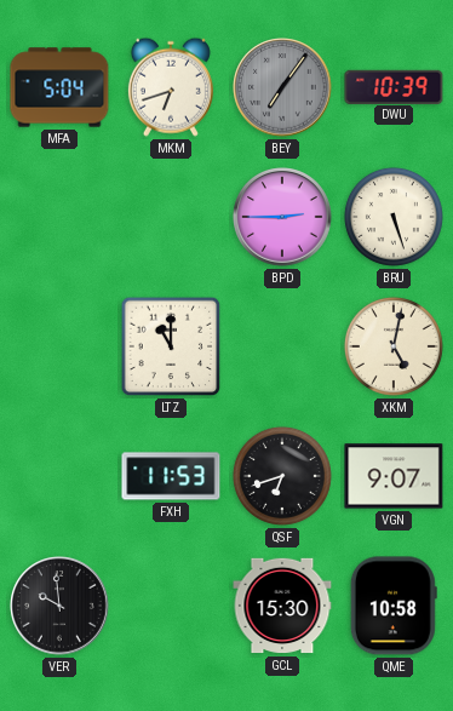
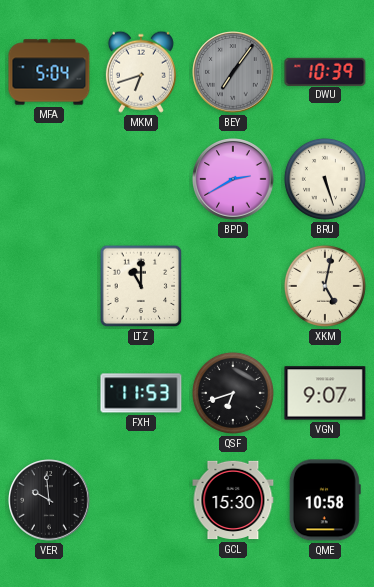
BPD: 2:45 -> 2:40 (233, 179)
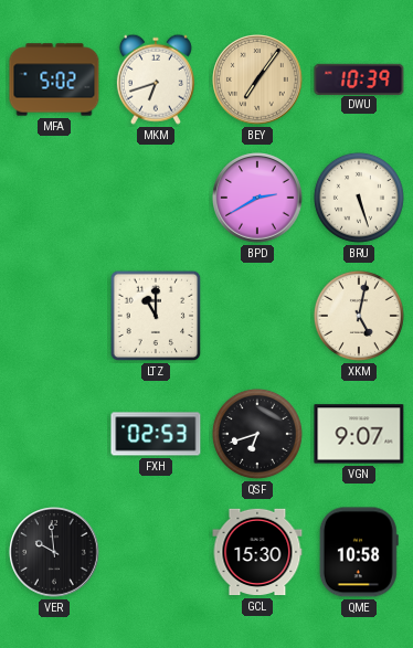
MFA: 5:04 -> 5:02 (54, 79)
BEY dial: grey -> champagne (257, 79)
FXH: 11:53 -> 02:53 (156, 434)
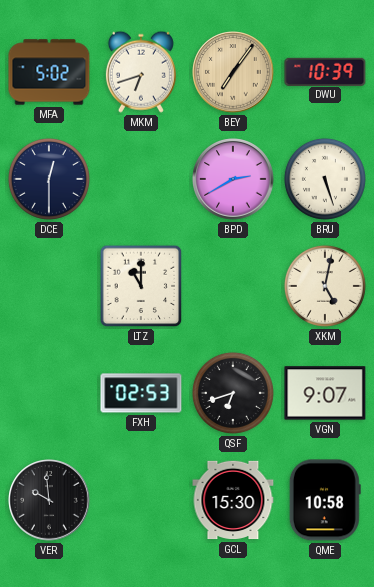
DCE: none -> 12:30 (49, 179)
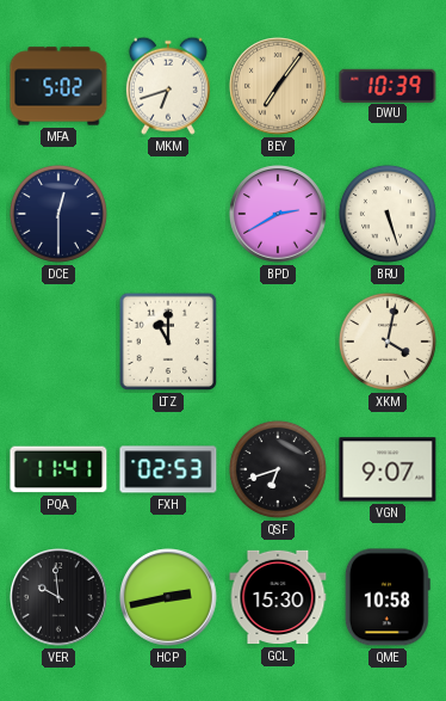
XKM: 5:02 -> 4:02 (388, 342)
PQA: none -> 11:41 (58, 469)
HCP: none -> 2:43 (168, 597)
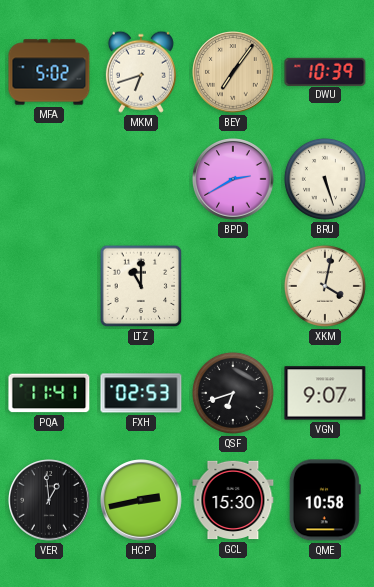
DCE: 12:30 -> none (58, 214)
VER: 9:59 -> 12:59 (49, 500)
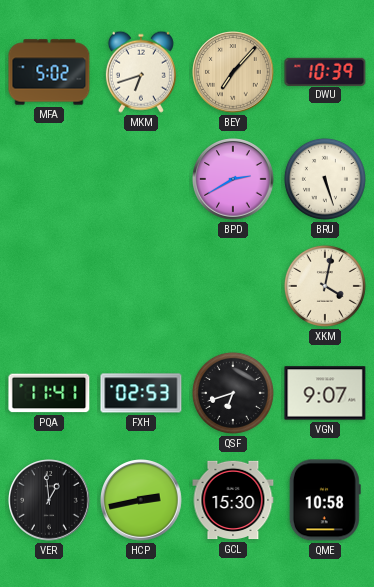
BEY: 7:06 -> 7:07 (233, 72)
LTZ: 11:00 -> none (141, 286)
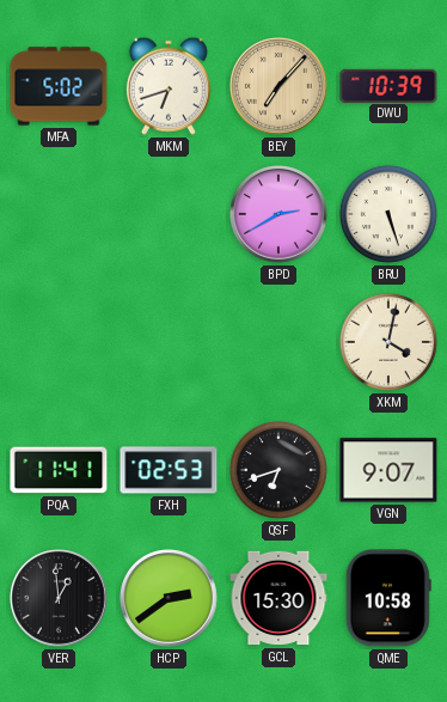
HCP: 2:43 -> 2:39 (169, 598)
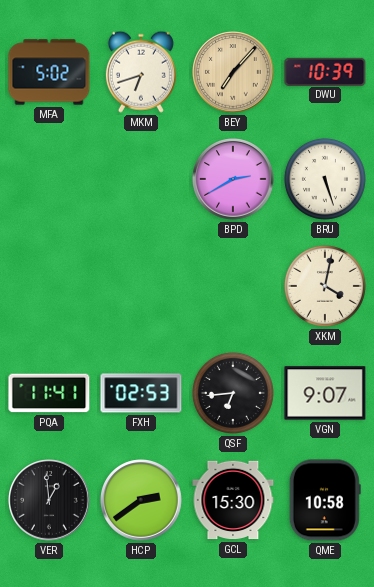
QSF: 6:42 -> 6:44 (233, 393)
